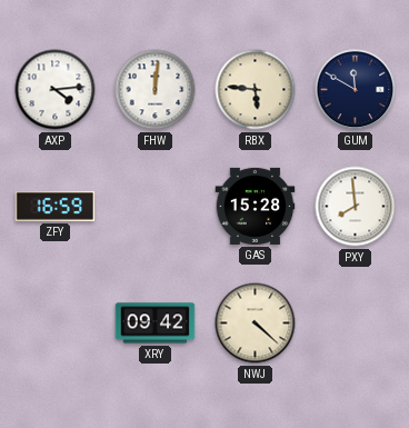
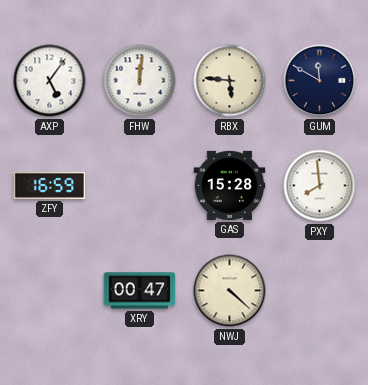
AXP: 4:14 -> 5:06 (50, 81)
XRY: 09:42 -> 00:47 (140, 291)
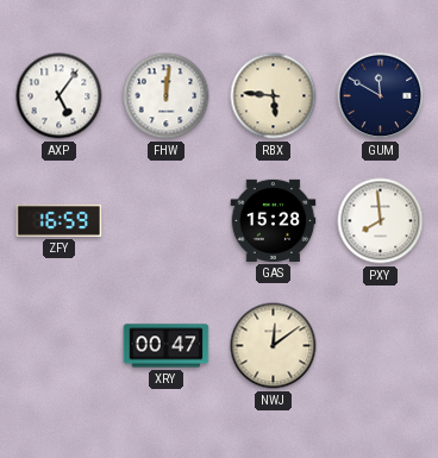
NWJ: 4:22 -> 12:09 (274, 346)
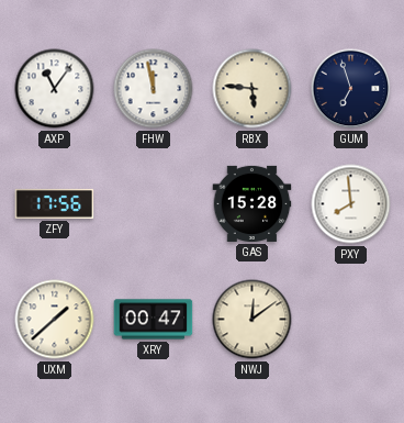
AXP: 5:06 -> 11:06 (55, 89)
FHW: 12:01 -> 11:58 (154, 89)
GUM: 11:50 -> 6:57 (351, 89)
ZFY: 16:59 -> 17:56 (55, 203)
UXM: none -> 1:38 (55, 320)
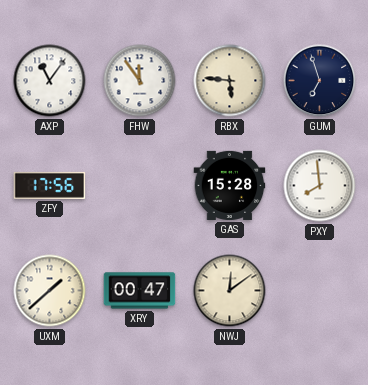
FHW: 11:58 -> 11:54 (140, 81)
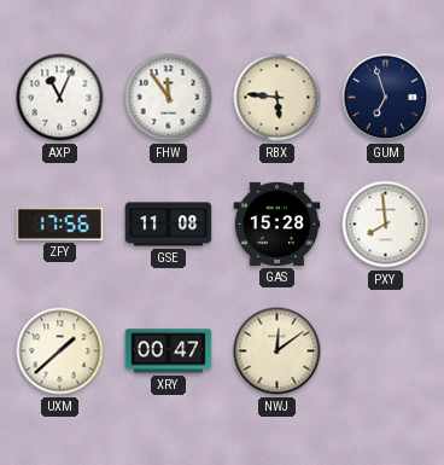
AXP: 11:06 -> 11:04 (60, 98)
GSE: none -> 11:08 (169, 225)
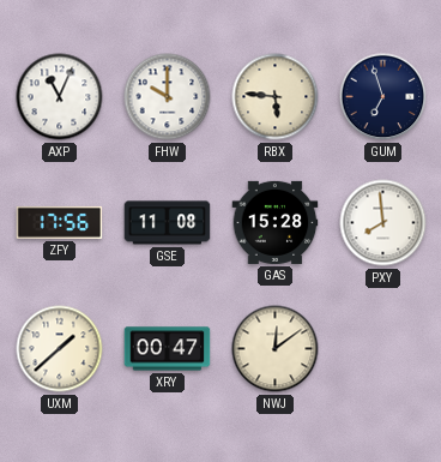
FHW: 11:54 -> 10:00 (168, 97)
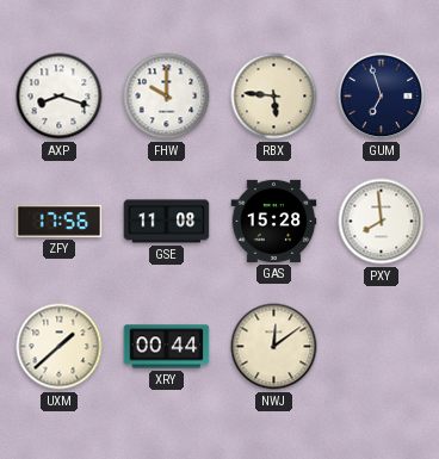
AXP: 11:04 -> 8:18 (60, 97)
XRY: 00:47 -> 00:44 (167, 347)
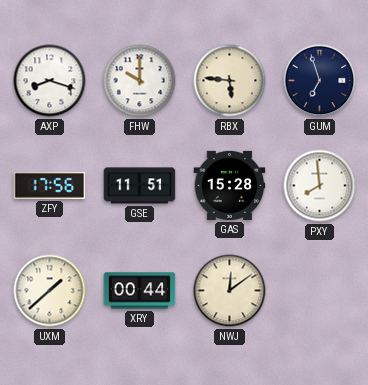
GSE: 11:08 -> 11:51 (140, 186)
